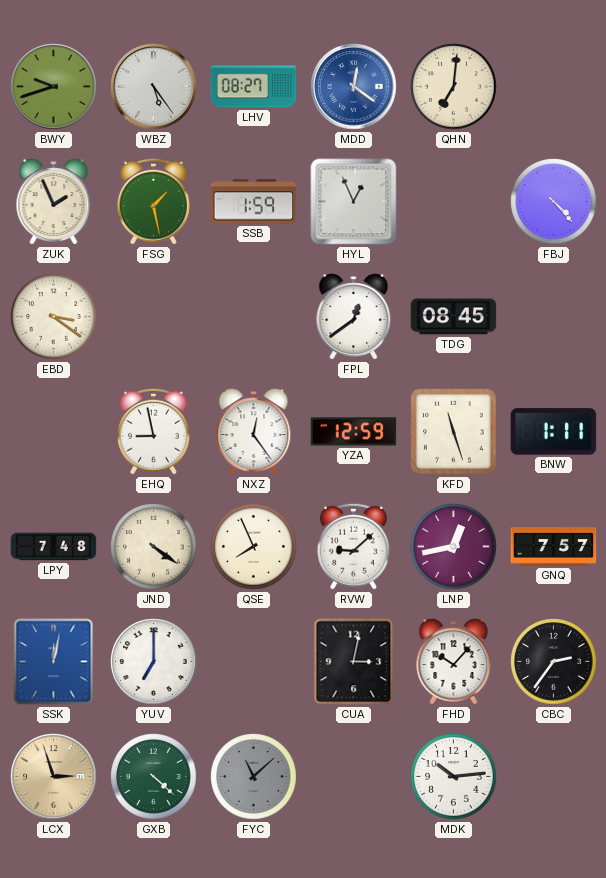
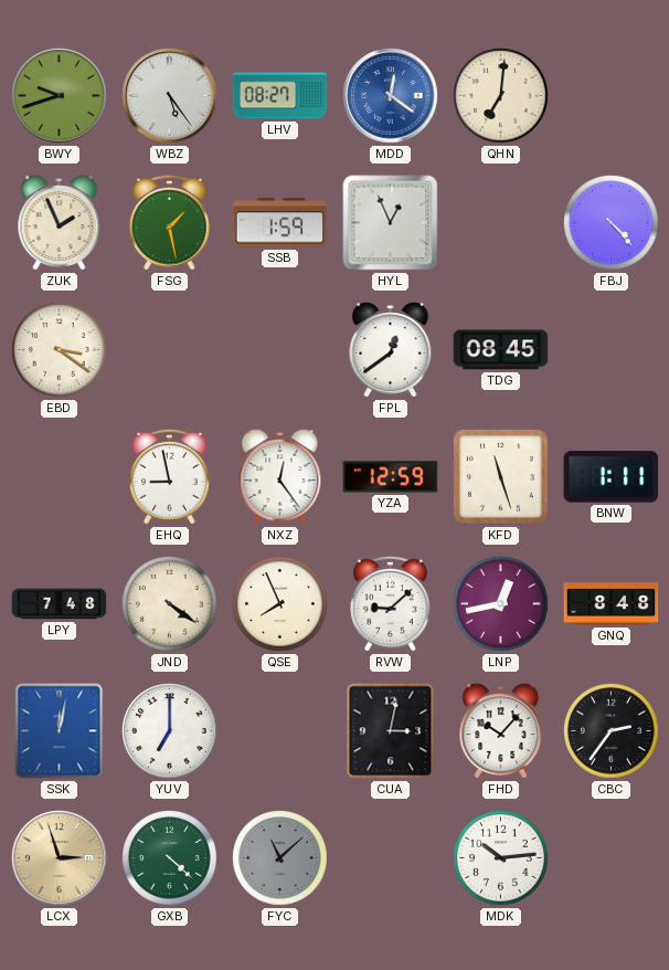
GNQ: 7:57 -> 8:48 (612, 604)
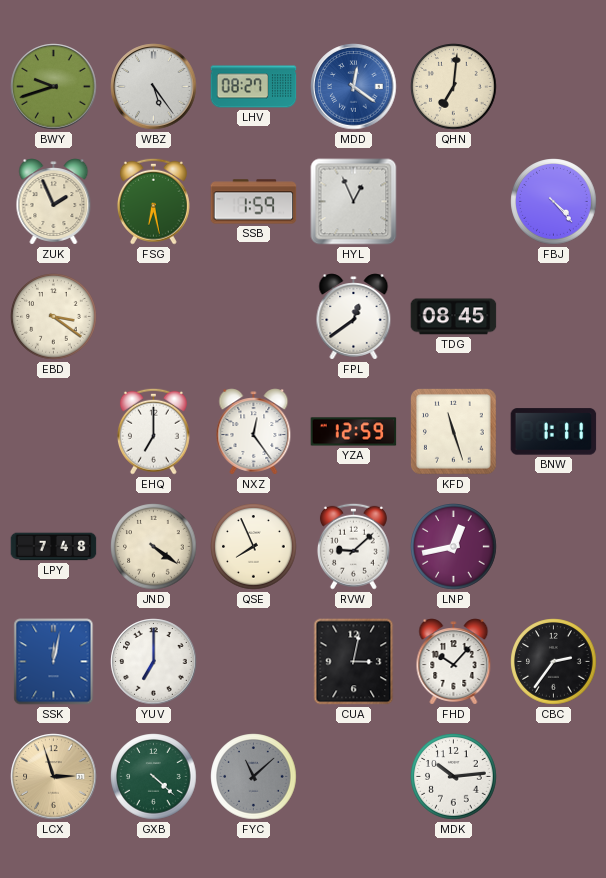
FSG: 1:28 -> 6:28 (153, 201)
EHQ: 8:58 -> 7:00 (153, 431)
GNQ: 8:48 -> none (612, 604)
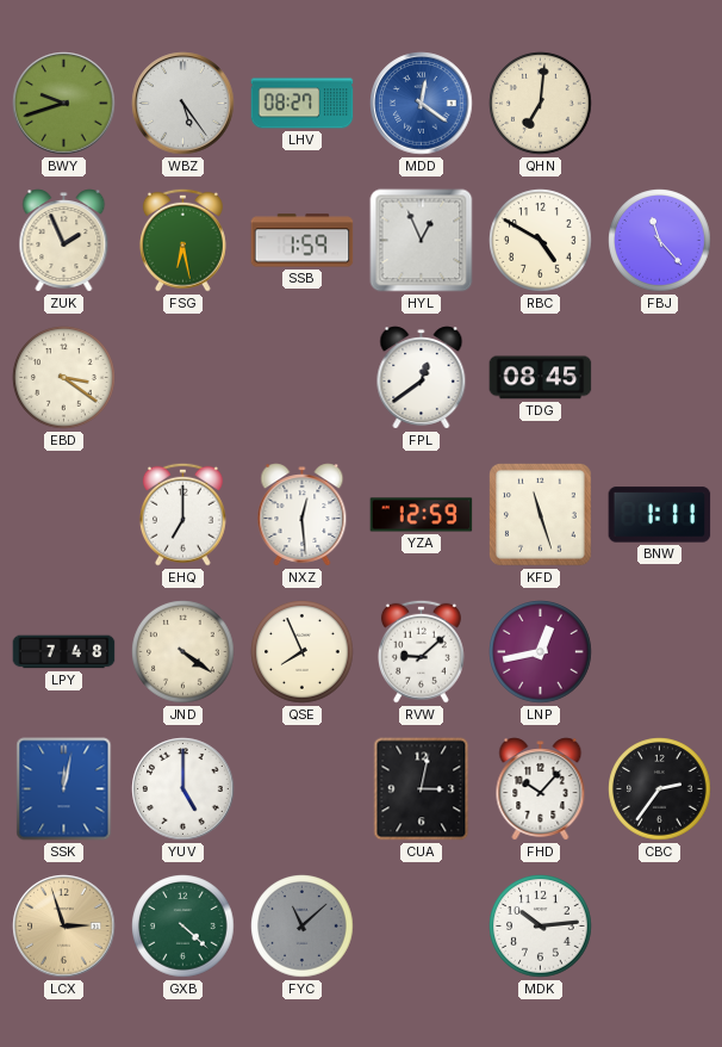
RBC: none -> 4:50 (541, 241)
FBJ: 4:23 -> 11:23 (660, 241)
NXZ: 12:24 -> 12:29 (303, 515)
YUV: 7:00 -> 5:00 (183, 789)
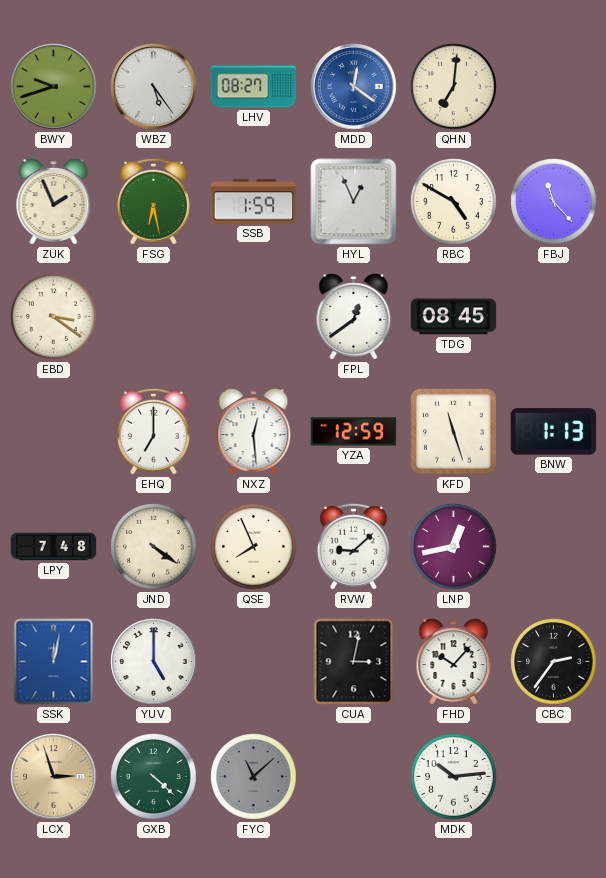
BNW: 1:11 -> 1:13 (554, 432)
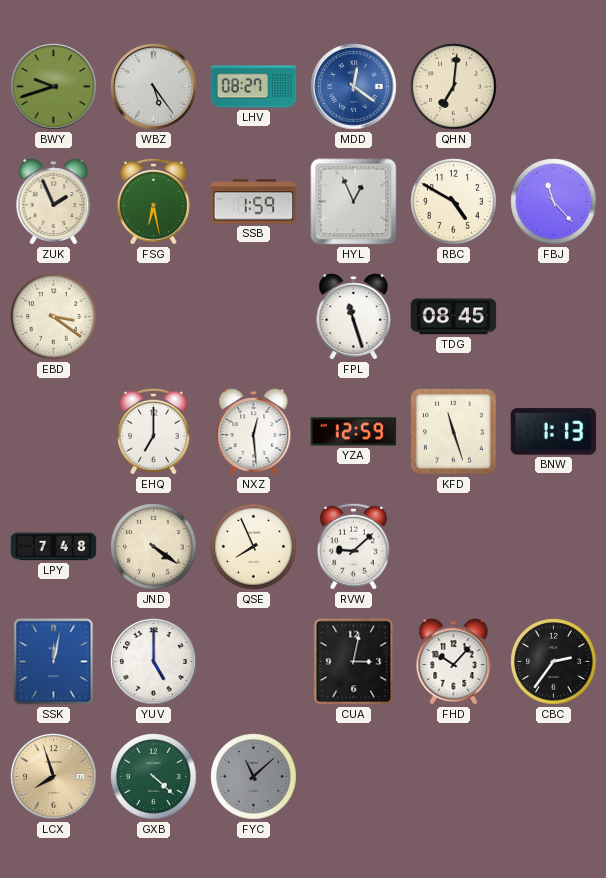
FPL: 12:39 -> 11:27 (354, 317)
LNP: 12:43 -> none (454, 547)
LCX: 2:57 -> 7:57 (54, 777)
MDK: 10:14 -> none (454, 777)
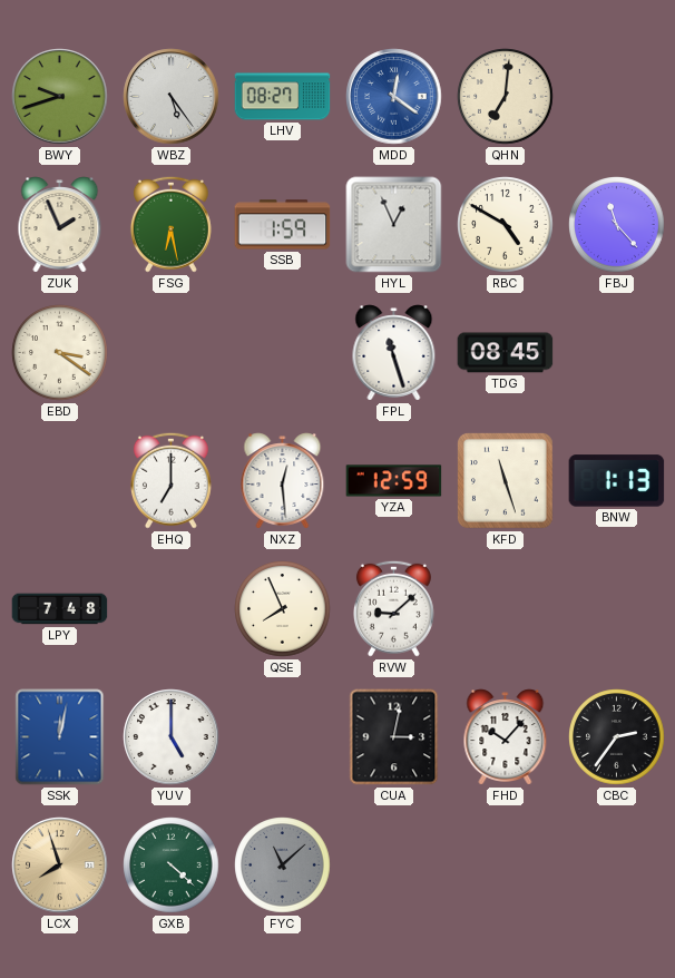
JND: 4:21 -> none (154, 547)
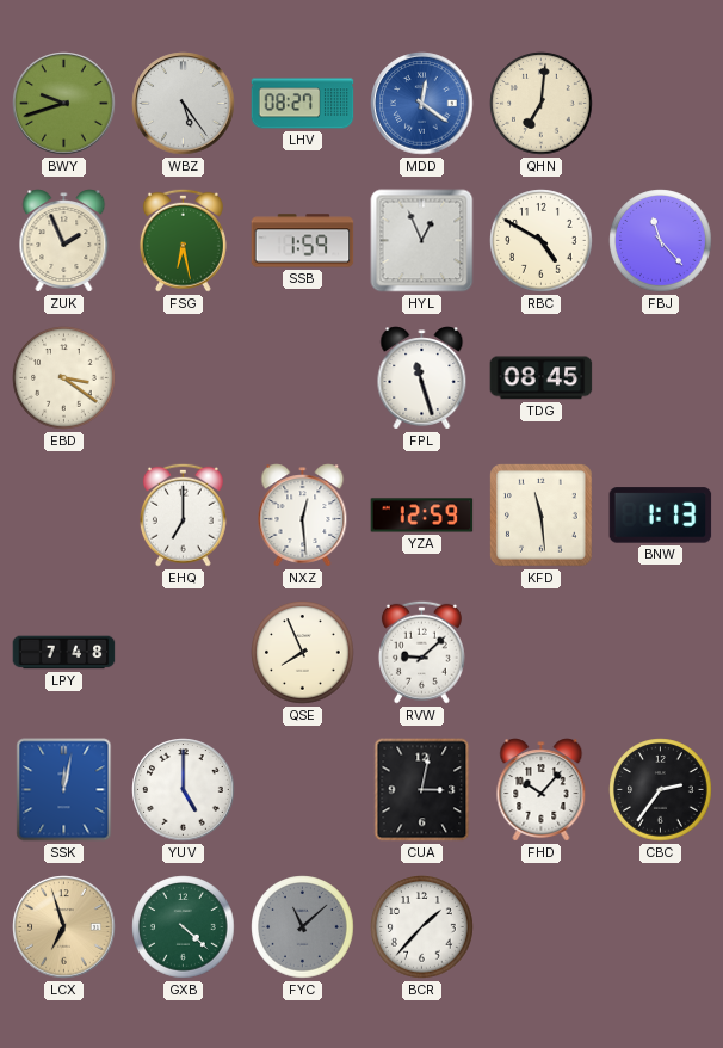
KFD: 11:27 -> 11:29 (542, 516)
LCX: 7:57 -> 6:57 (64, 927)
BCR: none -> 1:37 (422, 927)
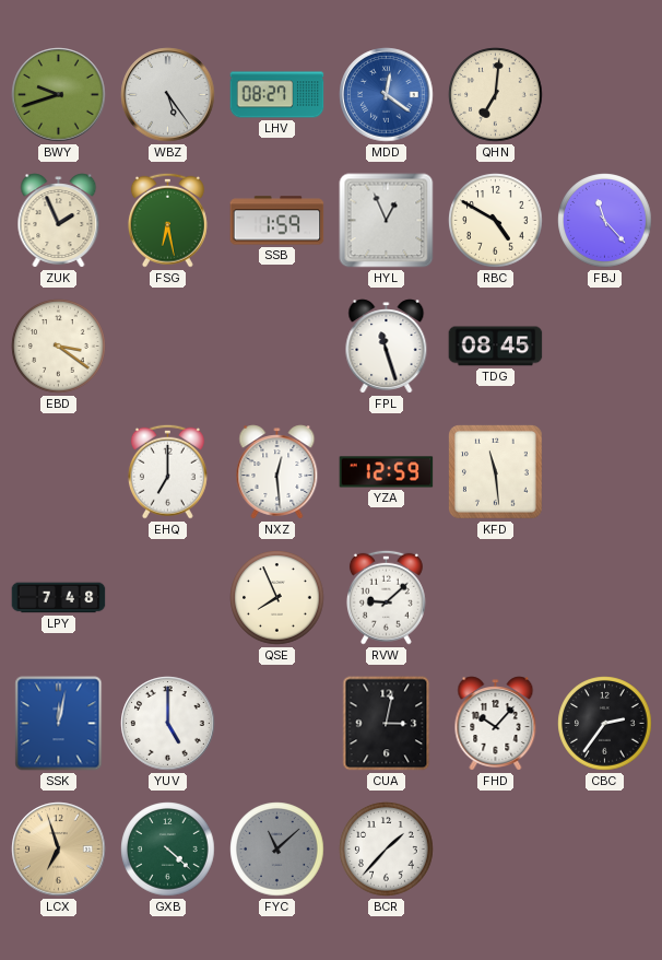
BNW: 1:13 -> none (661, 516)
